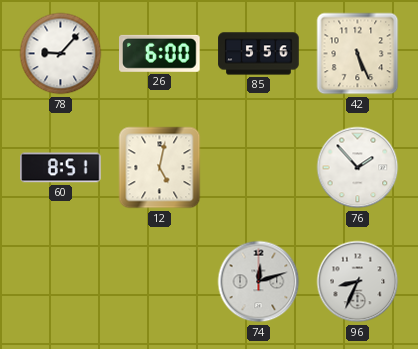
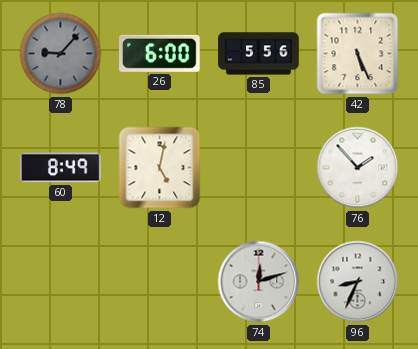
78 dial: white -> grey (61, 54)
60: 8:51 -> 8:49 (61, 168)
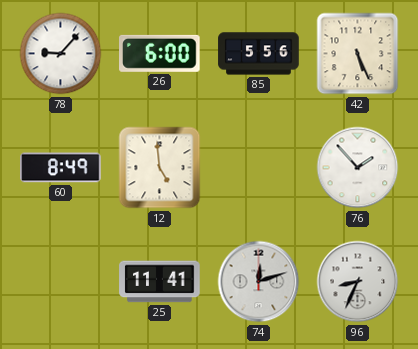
78 dial: grey -> white (61, 54)
12: 5:02 -> 4:59 (160, 168)
25: none -> 11:41 (160, 282)
